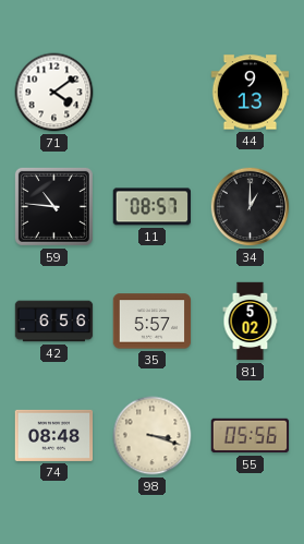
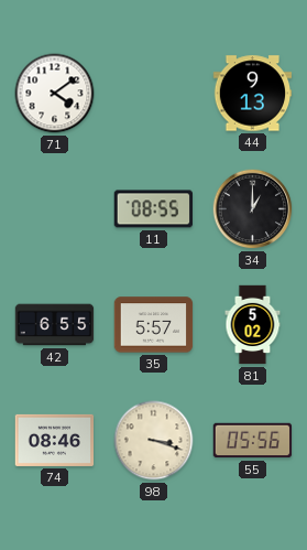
59: 10:46 -> none (53, 206)
11: 08:57 -> 08:55 (154, 209)
42: 6:56 -> 6:55 (55, 325)
74: 08:48 -> 08:46 (55, 440)
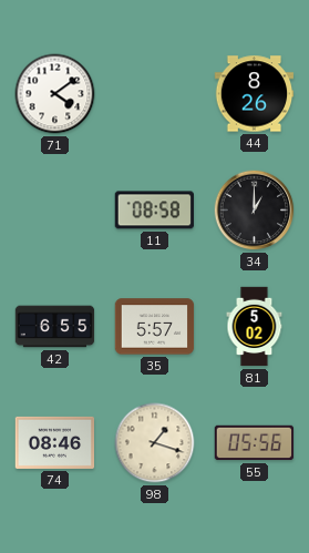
44: 9:13 -> 8:26 (255, 94)
11: 08:55 -> 08:58 (155, 211)
98: 3:18 -> 1:18 (155, 443)
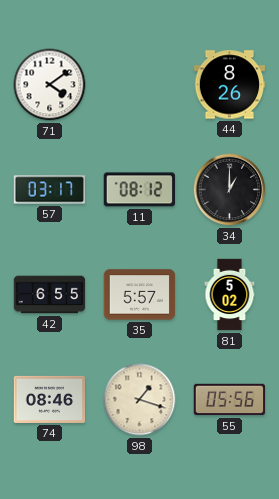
57: none -> 03:17 (50, 190)
11: 08:58 -> 08:12 (140, 190)
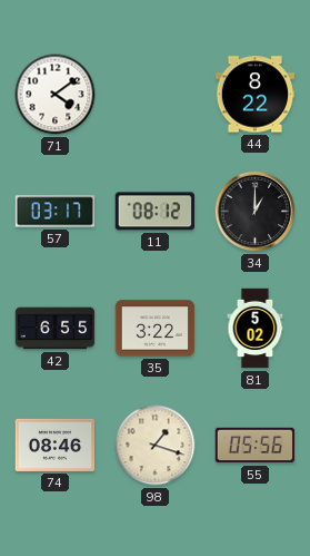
44: 8:26 -> 8:22 (256, 95)
35: 5:57 -> 3:22 (156, 329)
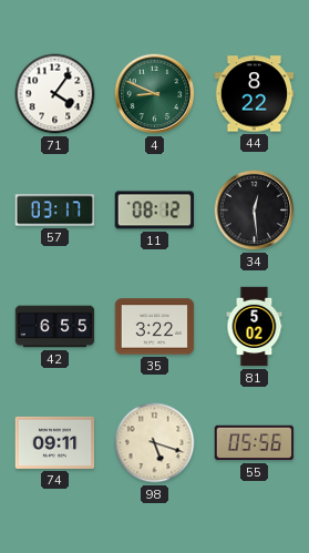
71: 4:09 -> 4:06 (55, 94)
4: none -> 8:49 (155, 94)
34: 1:00 -> 12:29 (255, 211)
74: 08:46 -> 09:11 (55, 442)
98: 1:18 -> 5:18 (155, 443)
